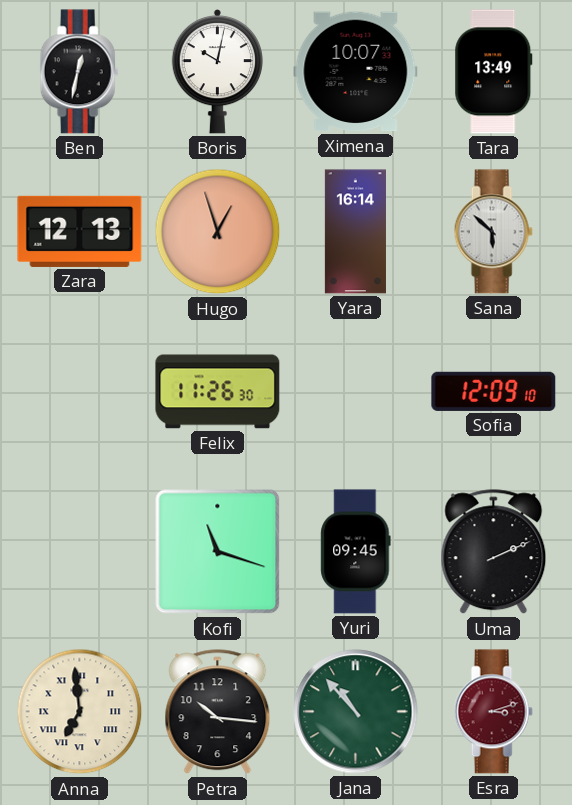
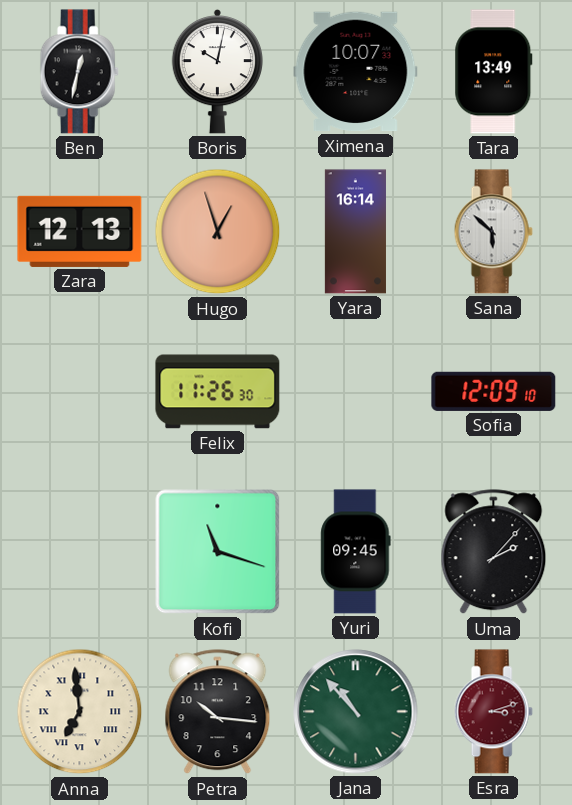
Uma: 2:11 -> 2:07 (494, 552)
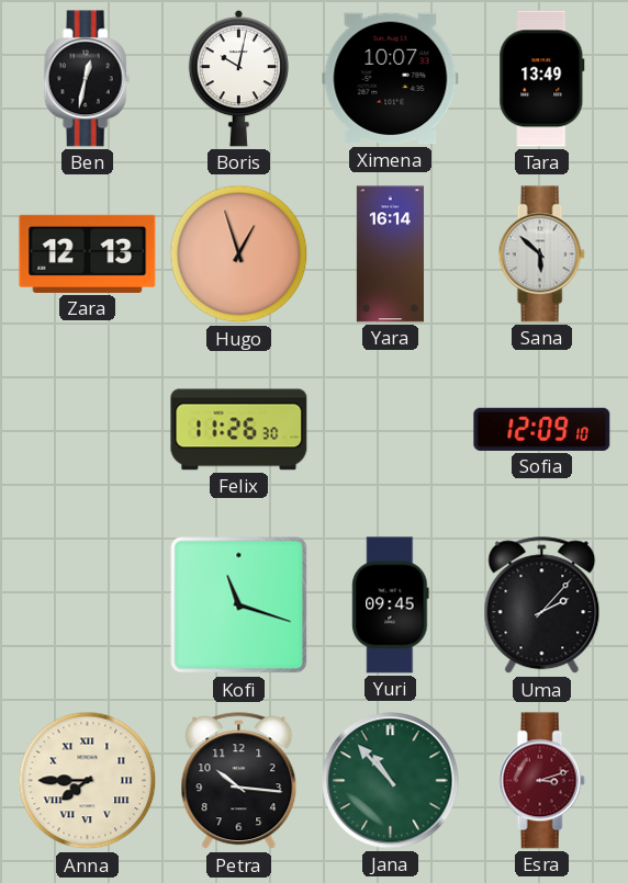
Anna: 6:59 -> 7:45 (88, 781)
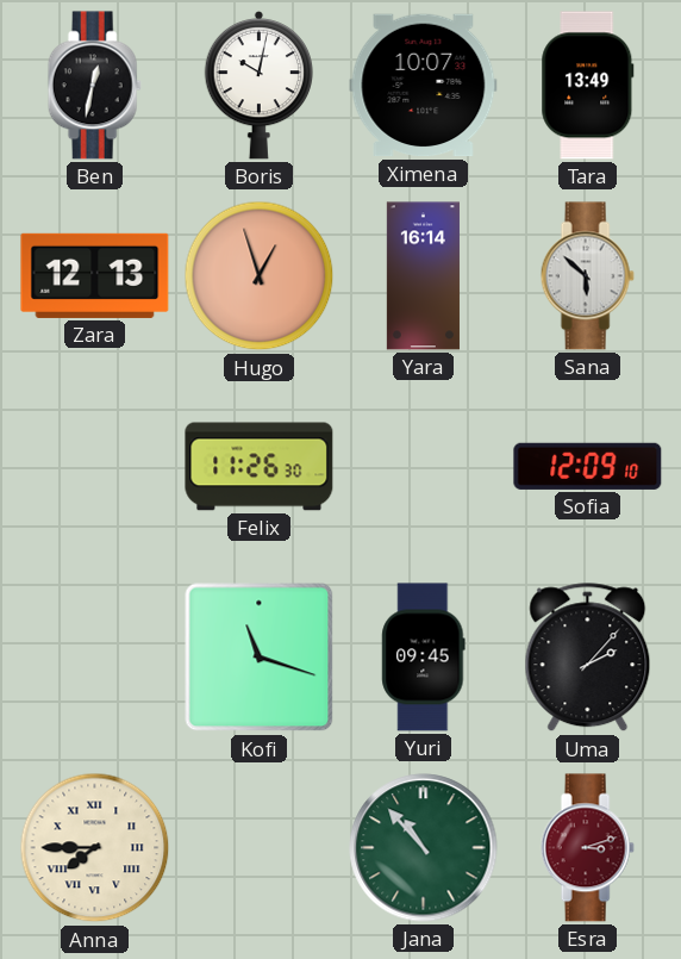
Petra: 10:16 -> none (239, 781)
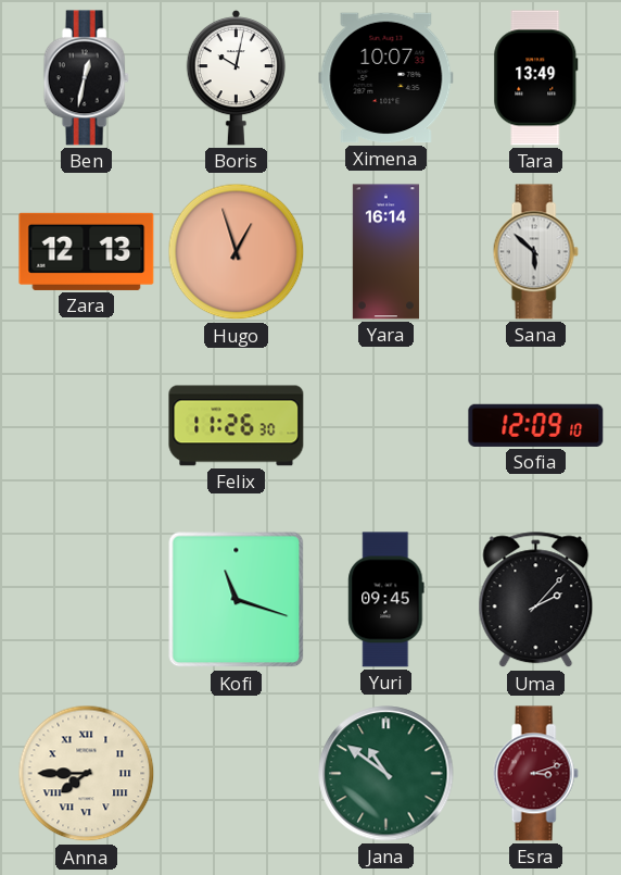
Jana: 10:53 -> 10:51 (386, 774)
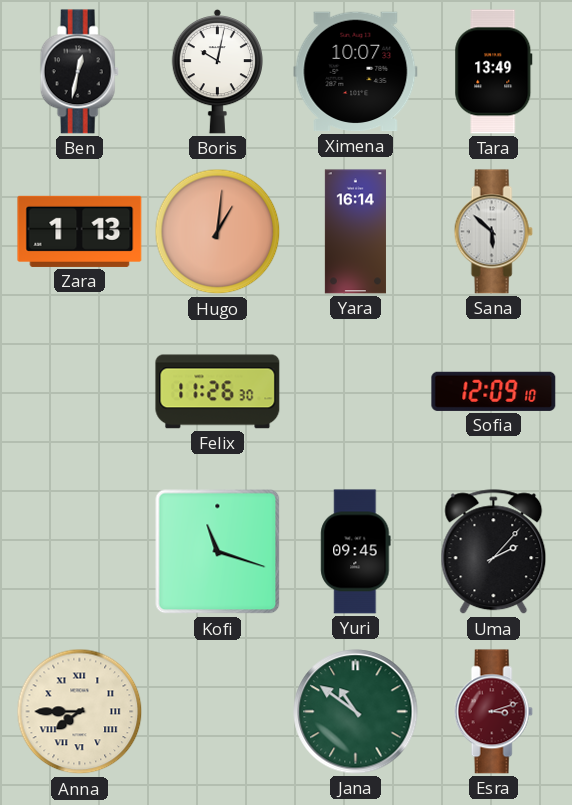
Zara: 12:13 -> 1:13 (80, 231)
Hugo: 12:57 -> 1:01 (218, 232)
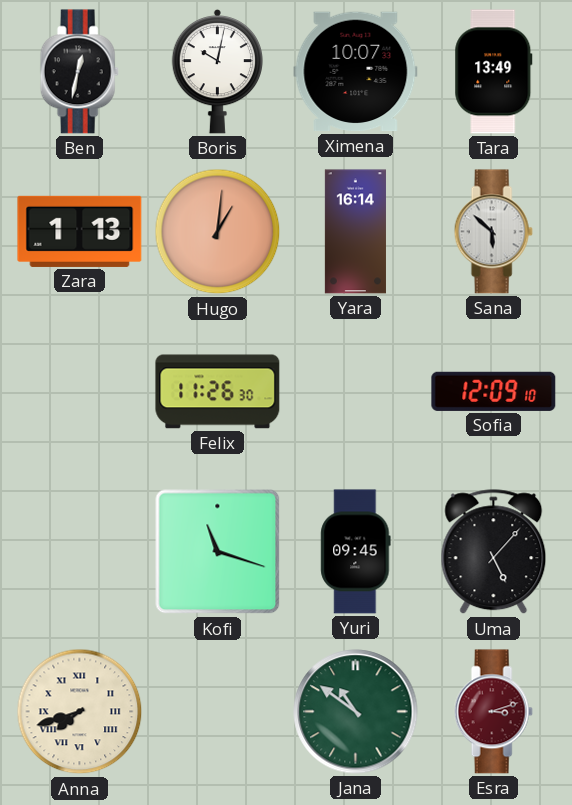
Uma: 2:07 -> 5:07 (494, 552)
Anna: 7:45 -> 7:42 (80, 712)
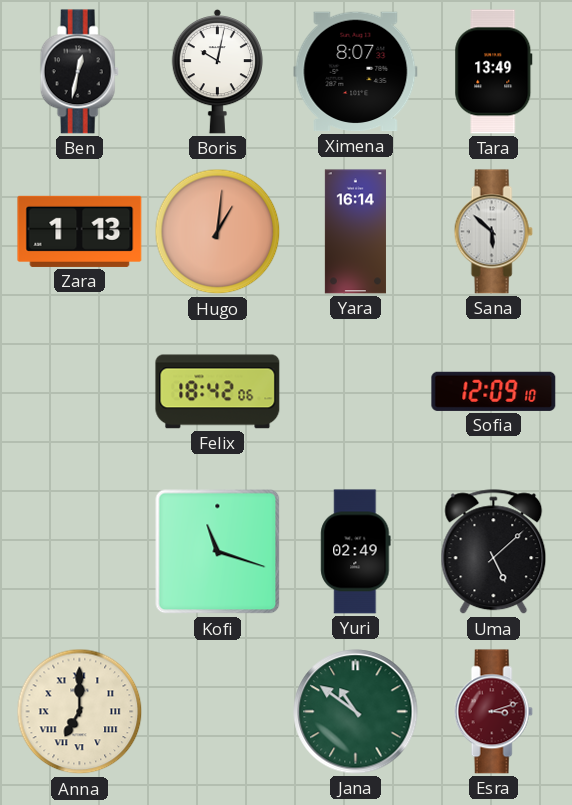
Ximena: 10:07 -> 8:07 (356, 72)
Felix: 11:26 -> 18:42 (218, 392)
Yuri: 09:45 -> 02:49 (356, 552)
Uma: 5:07 -> 5:08 (494, 552)
Anna: 7:42 -> 7:00 (80, 712)
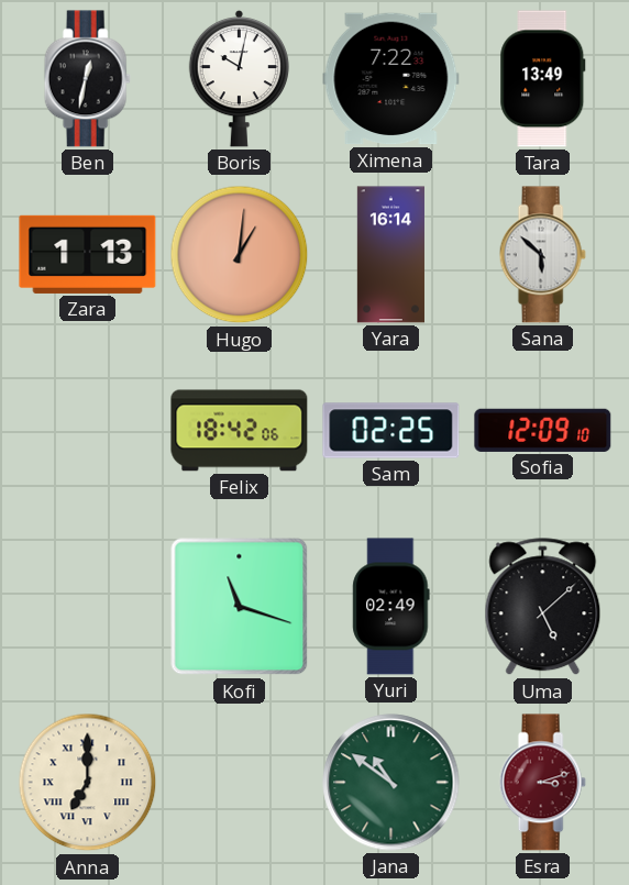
Ximena: 8:07 -> 7:22 (391, 79)
Sam: none -> 02:25 (391, 431)
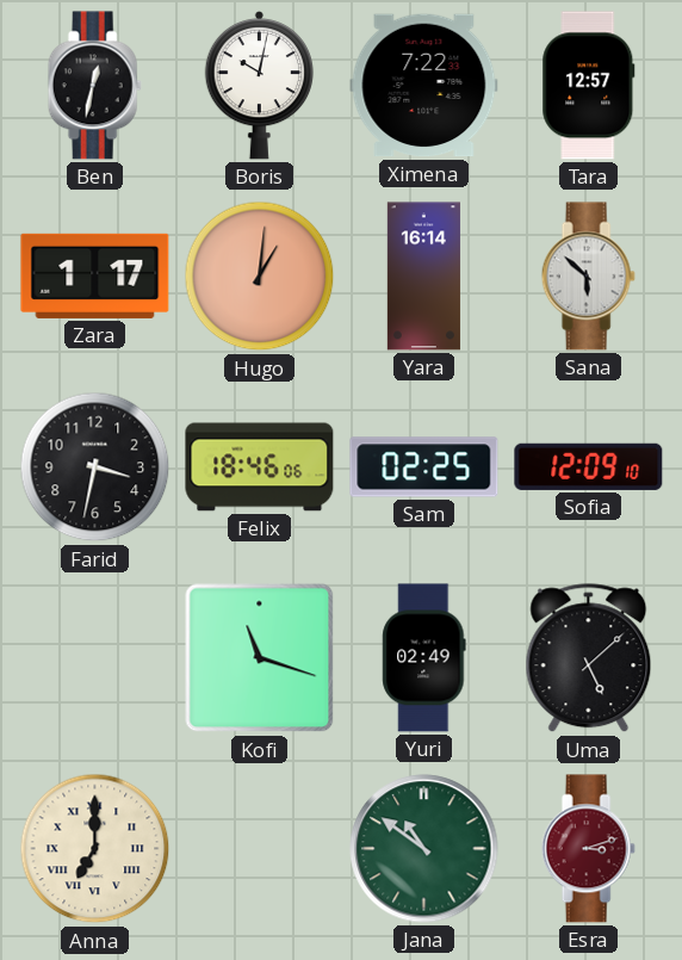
Tara: 13:49 -> 12:57 (589, 86)
Zara: 1:13 -> 1:17 (95, 275)
Farid: none -> 3:32 (95, 467)
Felix: 18:42 -> 18:46 (260, 467)
